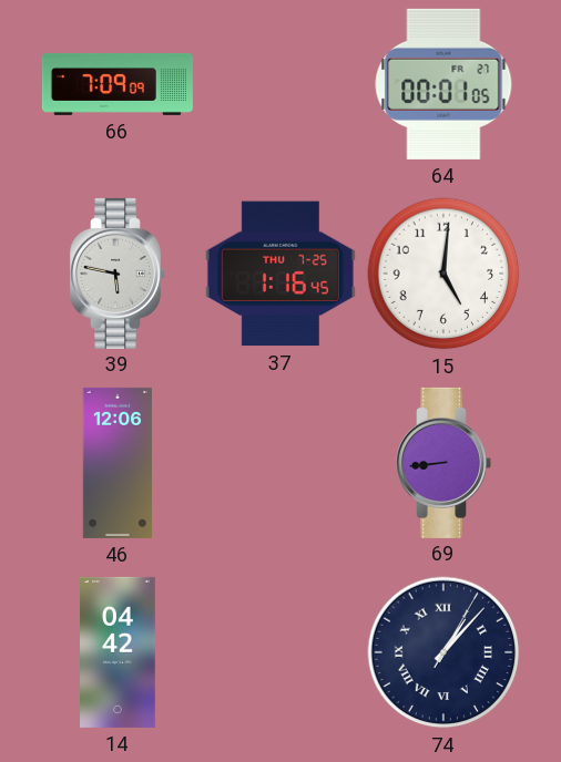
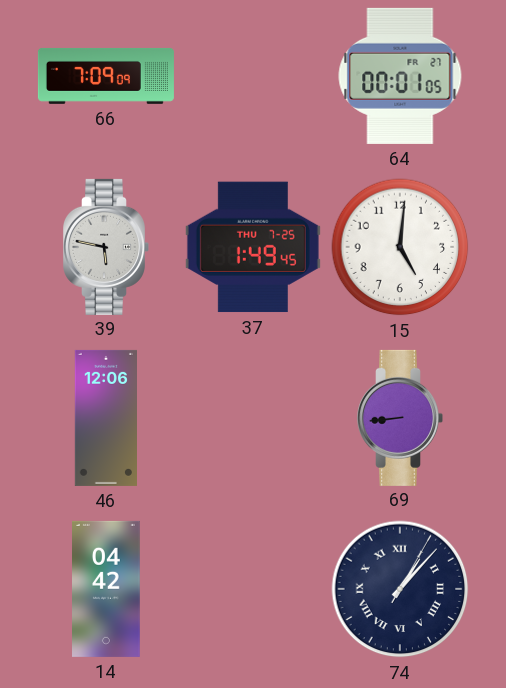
37: 1:16 -> 1:49 (253, 247)
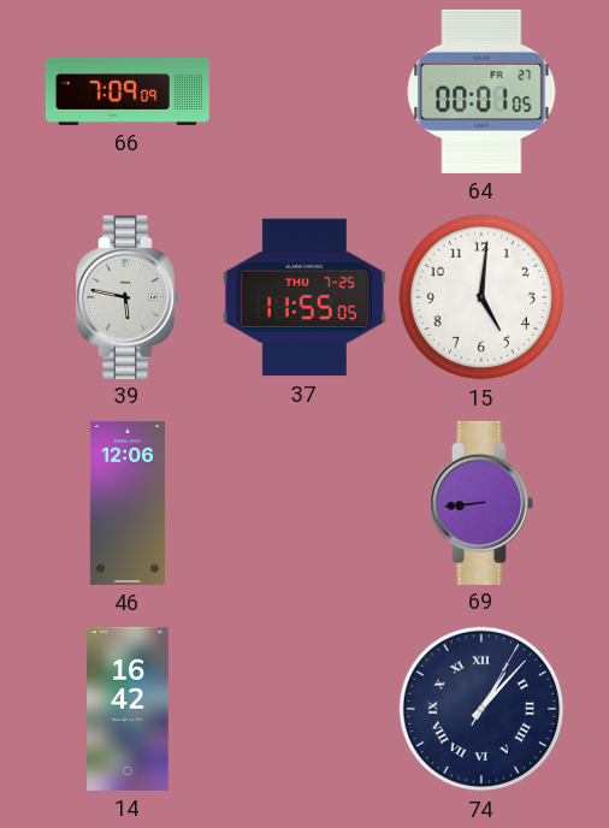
37: 1:49 -> 11:55 (304, 297)
14: 04:42 -> 16:42 (129, 709)
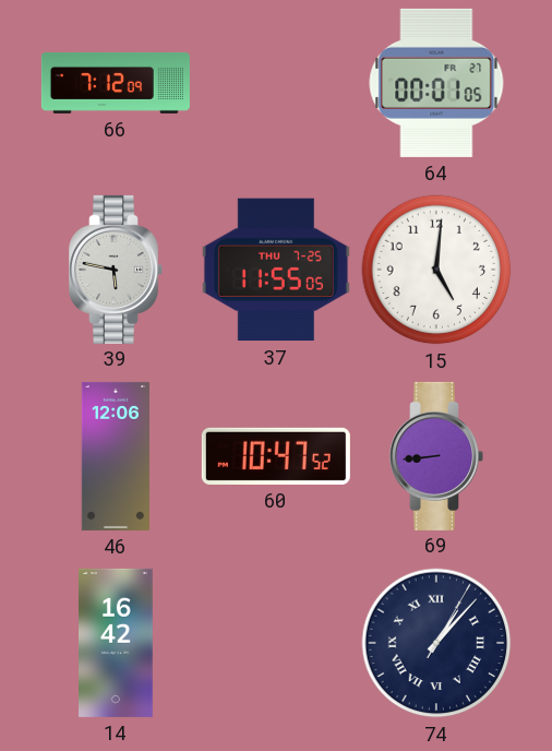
66: 7:09 -> 7:12 (116, 83)
60: none -> 10:47 (276, 456)
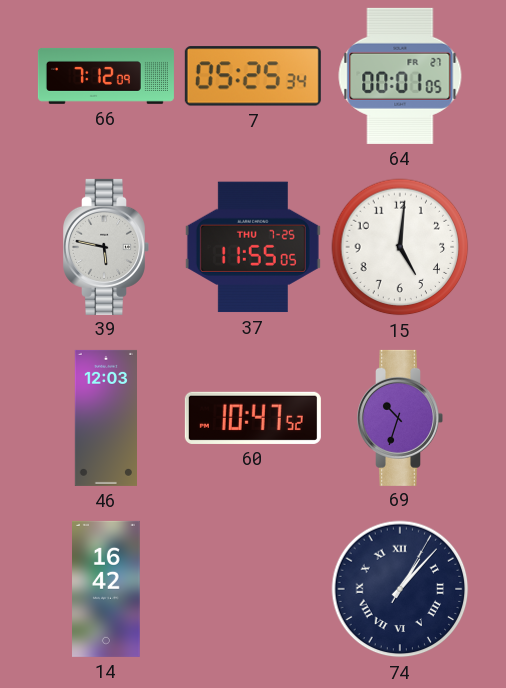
7: none -> 05:25 (253, 76)
46: 12:06 -> 12:03 (105, 418)
69: 8:44 -> 10:33 (400, 418)
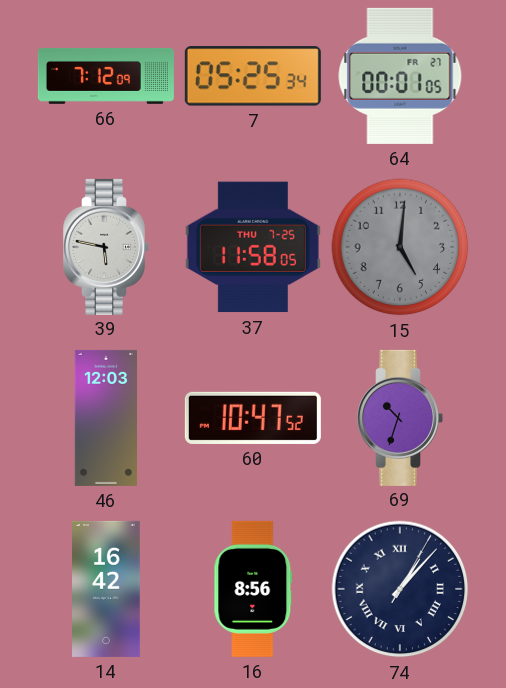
37: 11:55 -> 11:58 (253, 247)
15 dial: white -> grey (400, 247)
16: none -> 8:56 (253, 589)
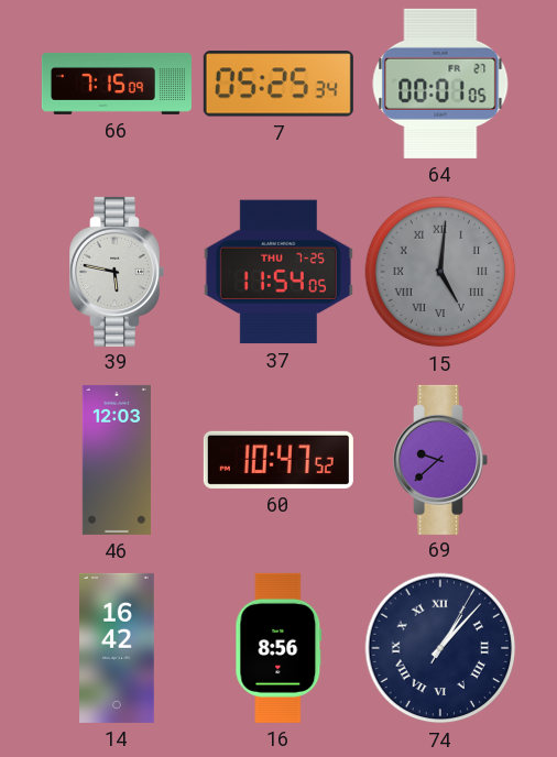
66: 7:12 -> 7:15 (117, 84)
37: 11:58 -> 11:54 (278, 272)
15 numerals: Arabic -> Roman (440, 272)
69: 10:33 -> 9:38 (440, 460)
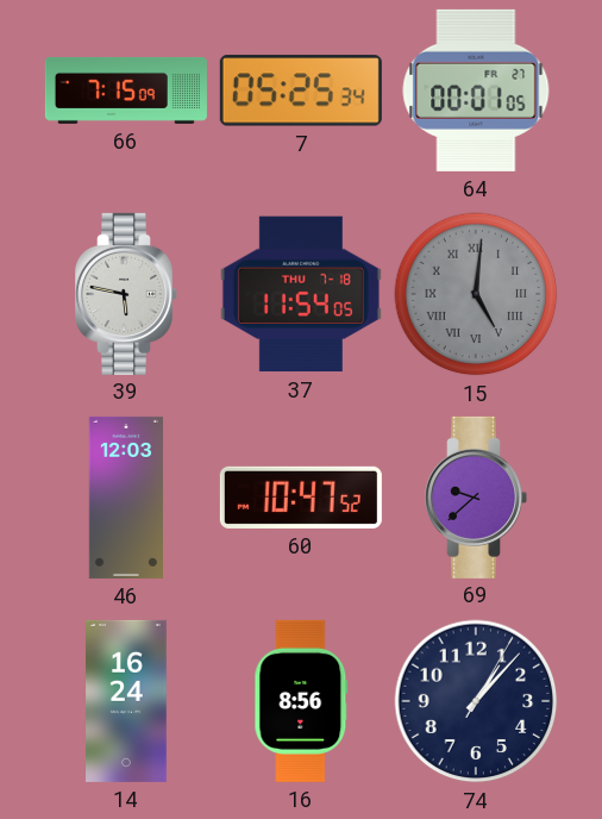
37 date: THU 7-25 -> THU 7-18 (301, 294)
14: 16:42 -> 16:24 (127, 701)
74 numerals: Roman -> Arabic (476, 701)
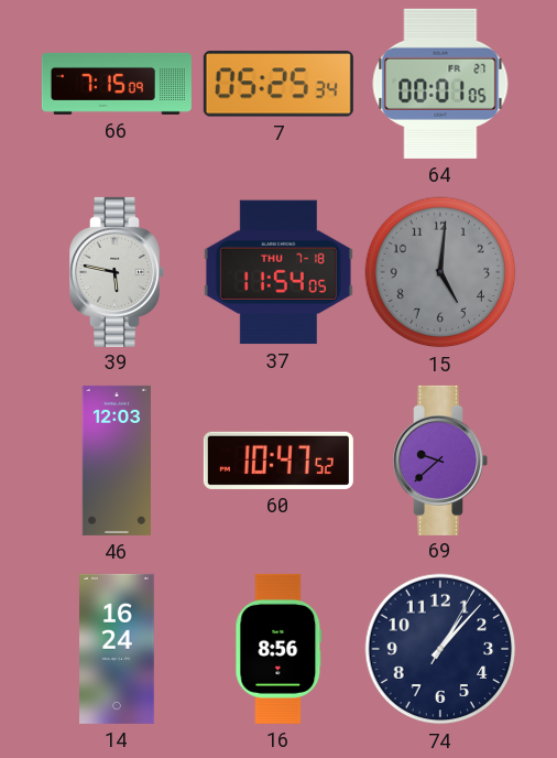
15 numerals: Roman -> Arabic (440, 272)
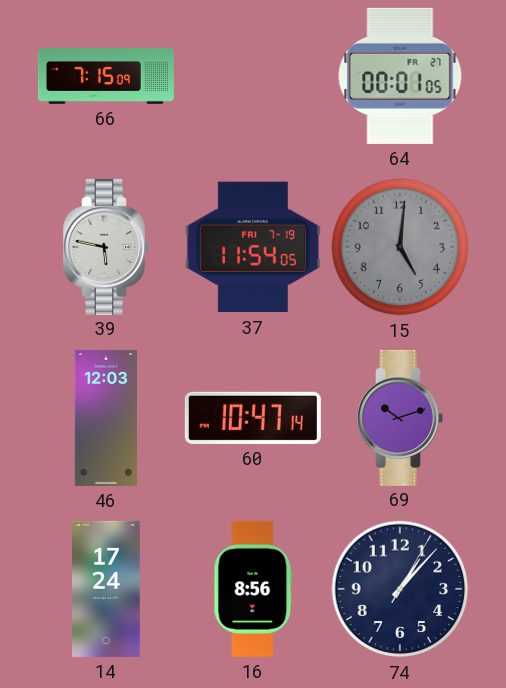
7: 05:25 -> none (278, 84)
37 date: THU 7-18 -> FRI 7-19 (253, 247)
60: 10:47:52 -> 10:47:14 (253, 418)
69: 9:38 -> 10:12 (400, 418)
14: 16:24 -> 17:24 (107, 589)
